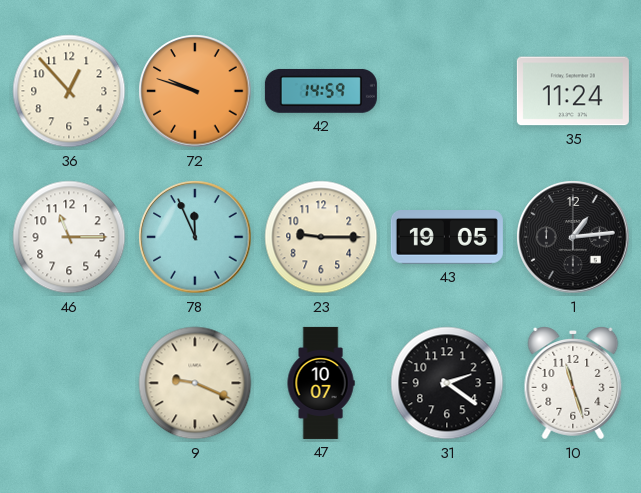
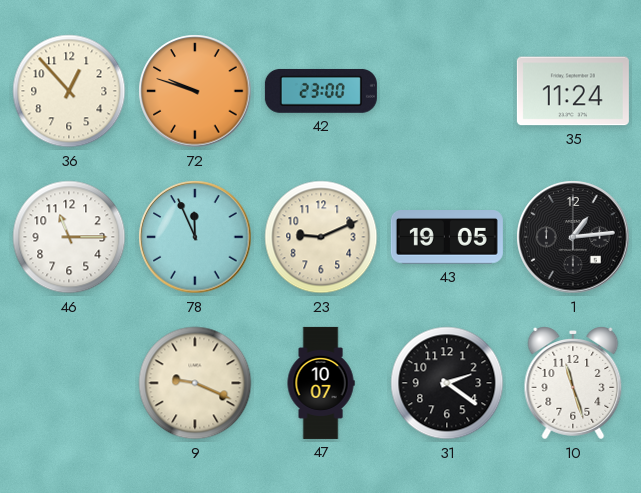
42: 14:59 -> 23:00 (321, 91)
23: 9:15 -> 9:11 (321, 237)
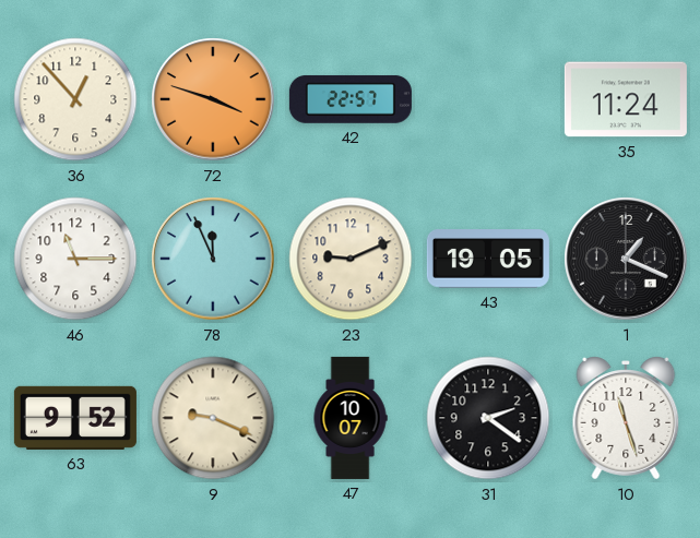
72: 9:48 -> 3:48 (213, 99)
42: 23:00 -> 22:57 (351, 99)
1: 1:14 -> 1:19 (626, 259)
63: none -> 9:52 (75, 418)
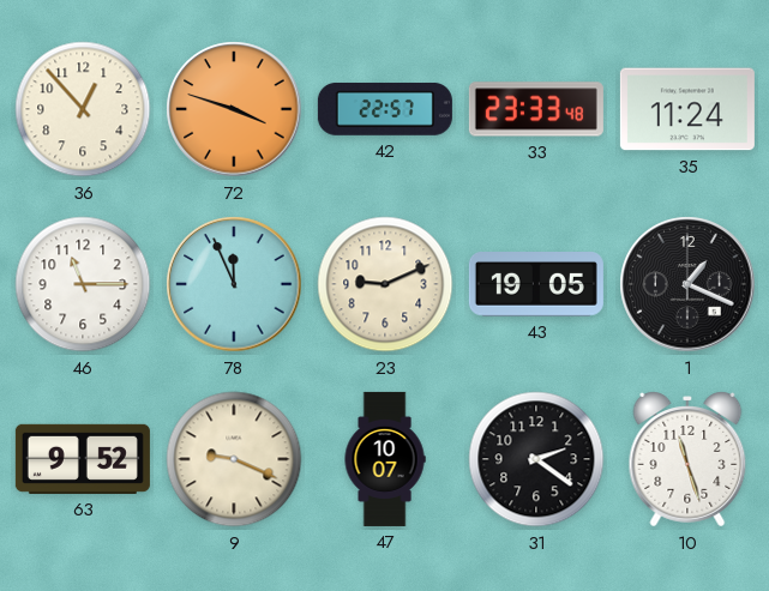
33: none -> 23:33 (536, 109)
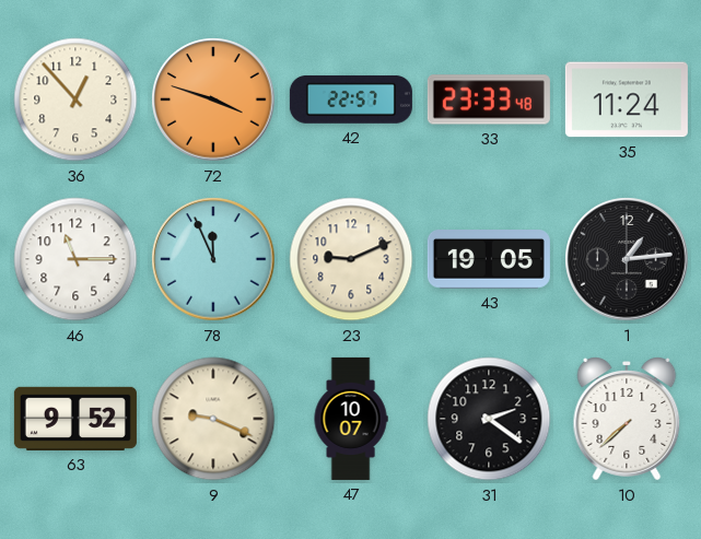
1: 1:19 -> 1:14 (627, 259)
10: 11:27 -> 7:38 (627, 419)
